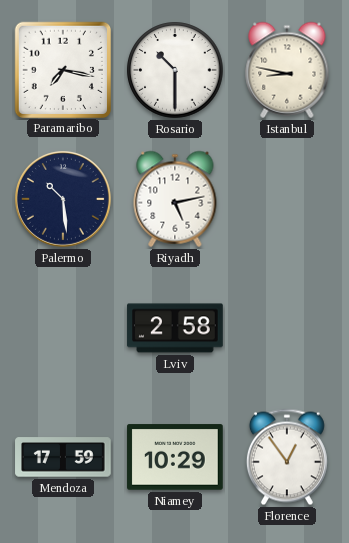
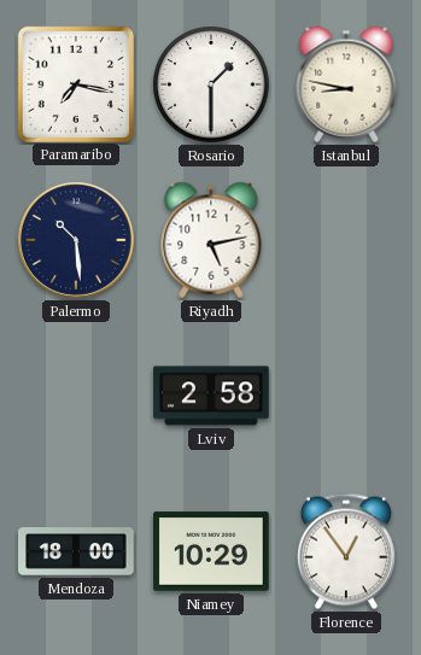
Rosario: 10:30 -> 1:30 (211, 84)
Mendoza: 17:59 -> 18:00 (76, 551)
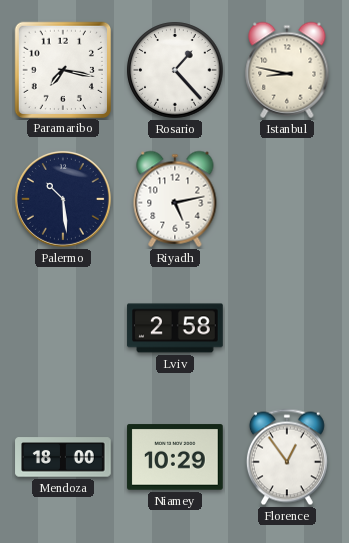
Rosario: 1:30 -> 1:23 (175, 70)
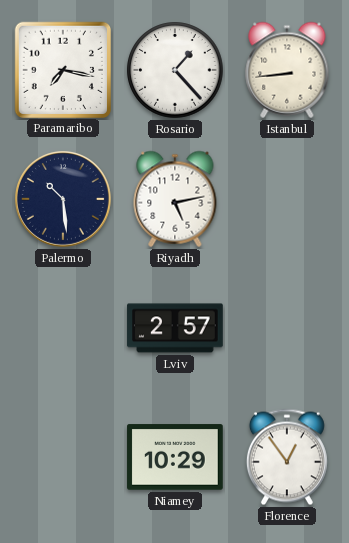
Istanbul: 8:47 -> 8:44 (287, 70)
Lviv: 2:58 -> 2:57 (175, 328)
Mendoza: 18:00 -> none (63, 457)
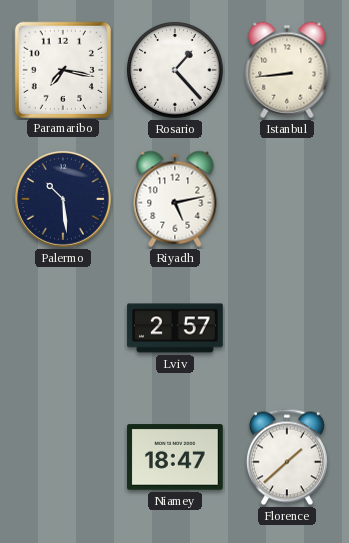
Niamey: 10:29 -> 18:47 (175, 457)
Florence: 12:54 -> 1:38 (287, 457)
